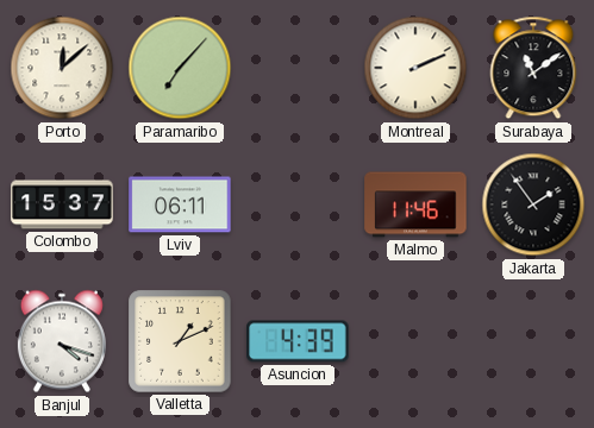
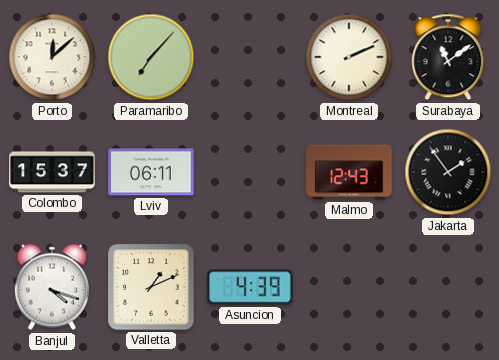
Malmo: 11:46 -> 12:43 (349, 172)
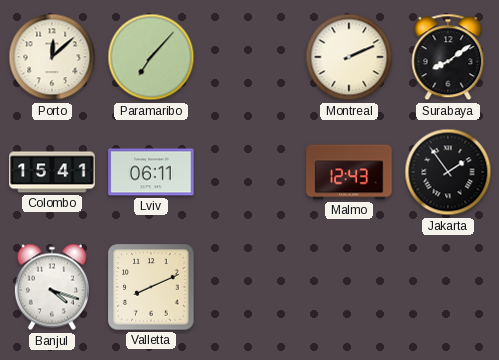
Surabaya: 11:09 -> 8:09 (448, 57)
Colombo: 15:37 -> 15:41 (52, 172)
Valletta: 1:11 -> 8:11 (151, 287)
Asuncion: 4:39 -> none (250, 287)
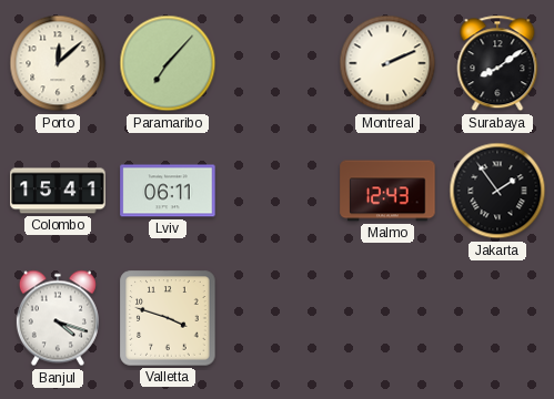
Valletta: 8:11 -> 3:48 (168, 318)
